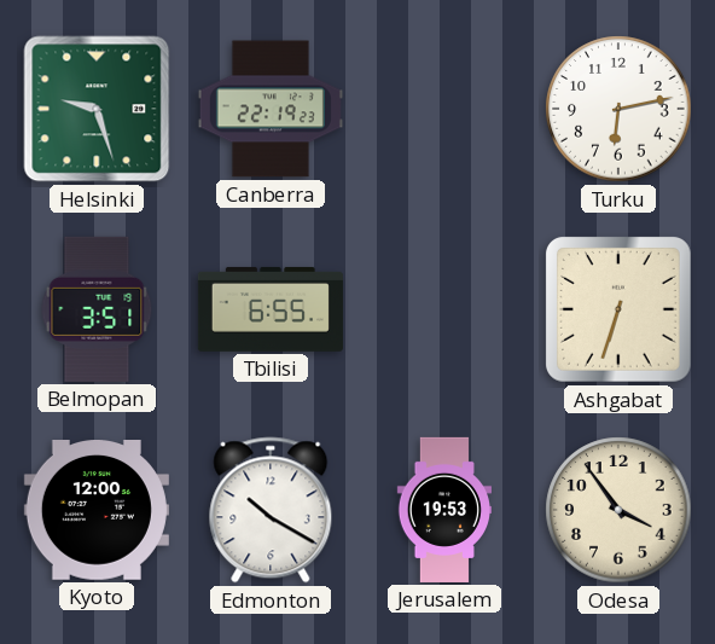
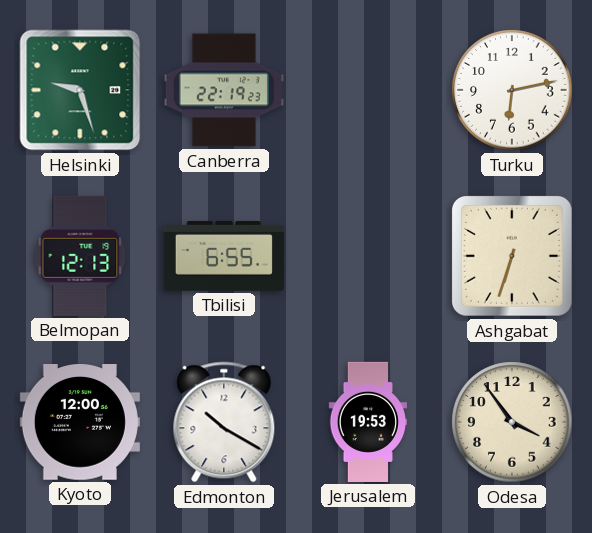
Belmopan: 3:51 -> 12:13 (80, 256)
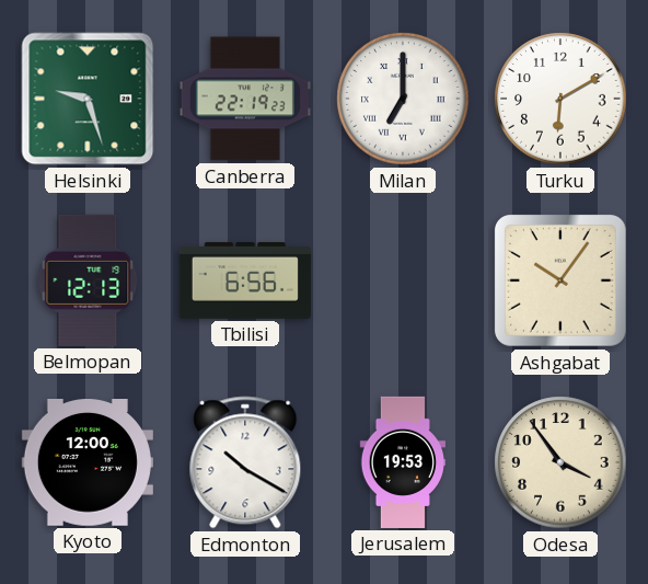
Milan: none -> 7:00 (403, 99)
Turku: 6:13 -> 6:10 (560, 99)
Tbilisi: 6:55 -> 6:56 (245, 280)
Ashgabat: 6:33 -> 10:06 (560, 280)
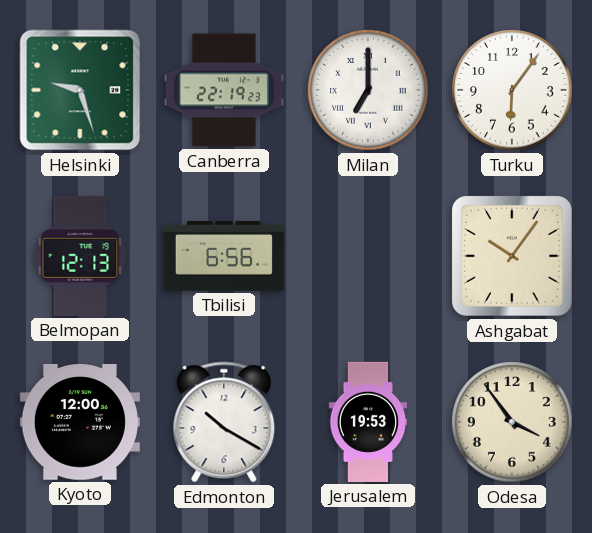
Turku: 6:10 -> 6:06 (512, 90)
